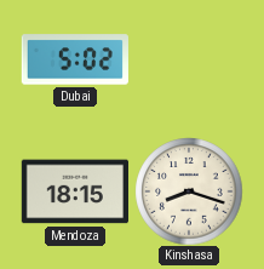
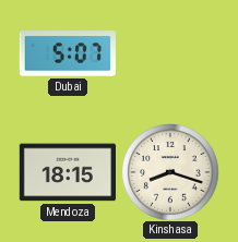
Dubai: 5:02 -> 5:07 (68, 53)
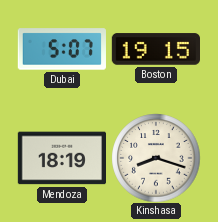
Boston: none -> 19:15 (155, 49)
Mendoza: 18:15 -> 18:19 (61, 158)
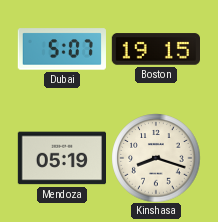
Mendoza: 18:19 -> 05:19 (61, 158)
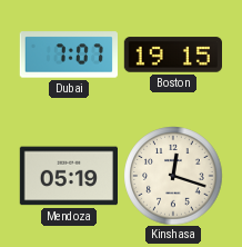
Dubai: 5:07 -> 7:07 (69, 55)
Kinshasa: 8:18 -> 12:18 (173, 176)
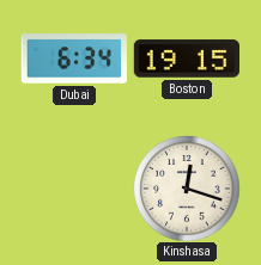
Dubai: 7:07 -> 6:34 (74, 58)
Mendoza: 05:19 -> none (68, 176)
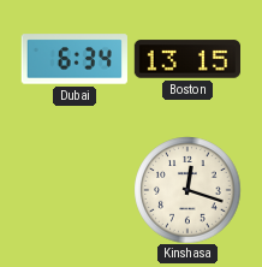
Boston: 19:15 -> 13:15 (186, 59)
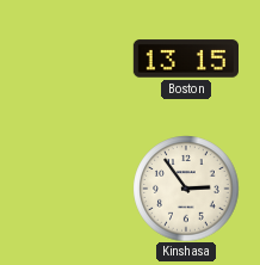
Dubai: 6:34 -> none (75, 59)
Kinshasa: 12:18 -> 2:54 (186, 189)
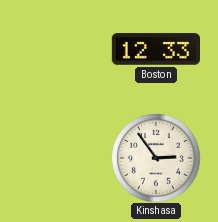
Boston: 13:15 -> 12:33 (155, 49)
